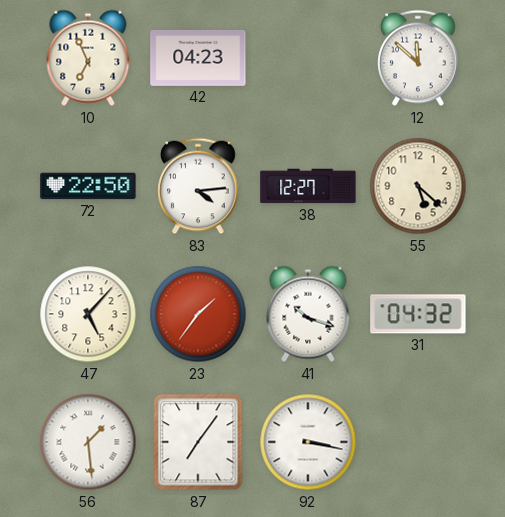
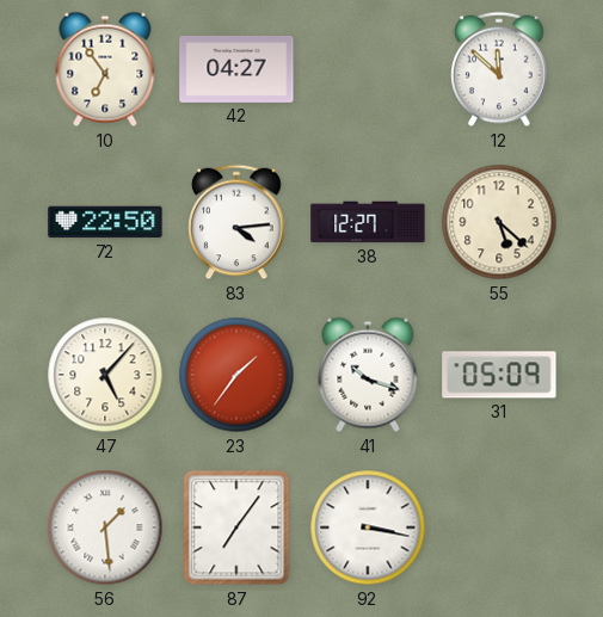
10: 6:56 -> 6:54 (105, 69)
42: 04:23 -> 04:27 (236, 69)
31: 04:32 -> 05:09 (499, 375)
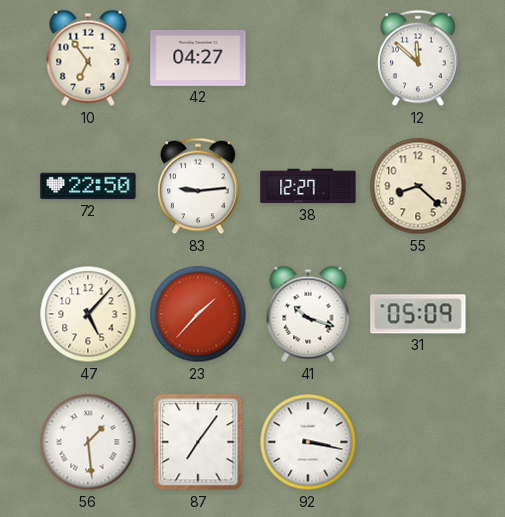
83: 4:14 -> 9:14 (198, 186)
55: 5:22 -> 8:22 (418, 186)
23: 1:36 -> 1:37 (198, 314)
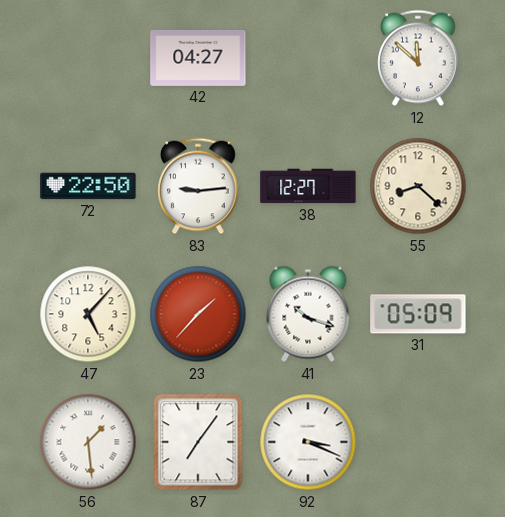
10: 6:54 -> none (88, 58)
92: 3:17 -> 3:19 (308, 442)
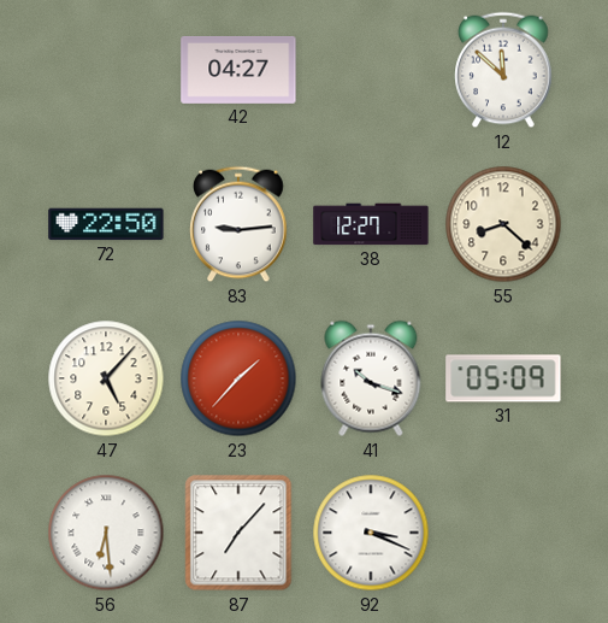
56: 1:29 -> 6:29 (106, 533)
87: 7:06 -> 7:07 (238, 533)
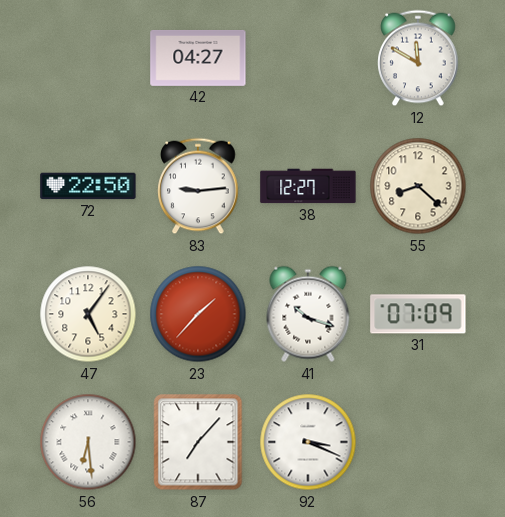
12: 11:52 -> 11:50 (418, 58)
47: 5:07 -> 5:06 (88, 314)
31: 05:09 -> 07:09 (418, 314)
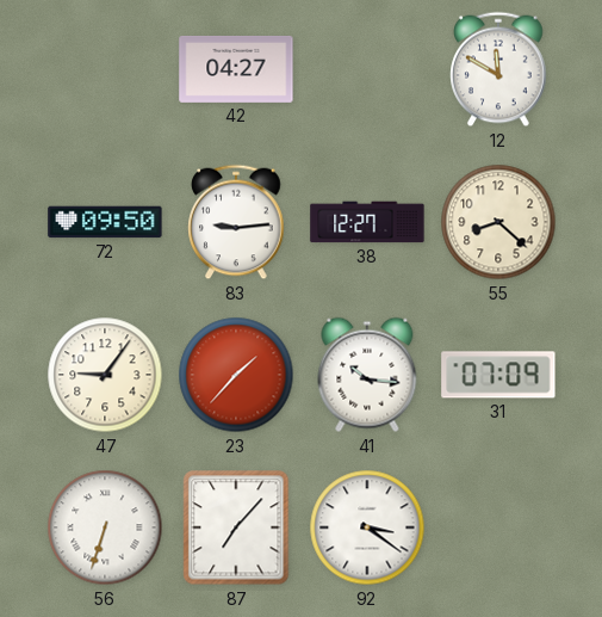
72: 22:50 -> 09:50 (105, 222)
47: 5:06 -> 9:06 (105, 375)
41: 10:18 -> 10:16 (367, 375)
56: 6:29 -> 6:33 (105, 527)
92: 3:19 -> 3:21 (367, 527)
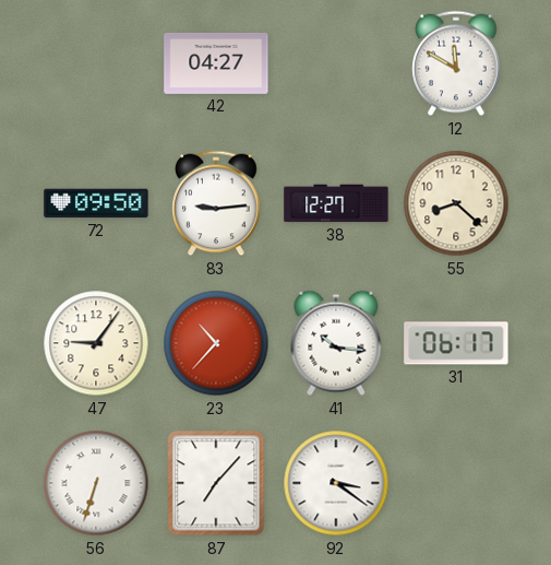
23: 1:37 -> 10:37 (216, 343)
31: 07:09 -> 06:17 (456, 343)
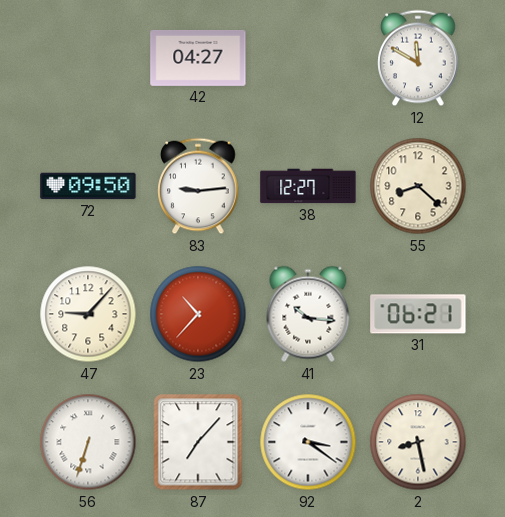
47: 9:06 -> 9:07 (88, 314)
31: 06:17 -> 06:21 (418, 314)
2: none -> 8:28 (418, 442)
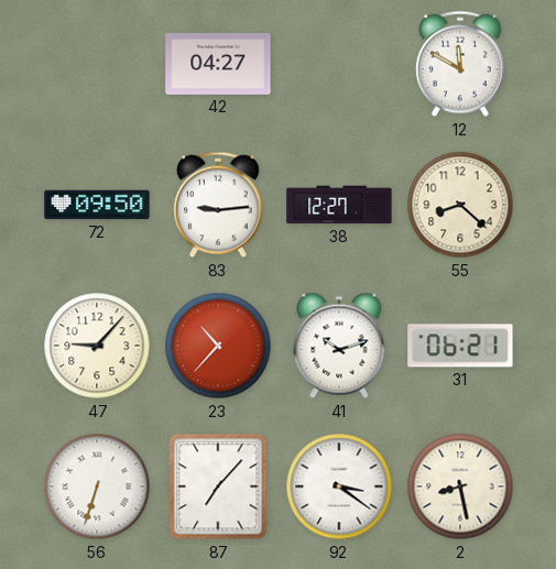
41: 10:16 -> 10:12 (339, 346)
